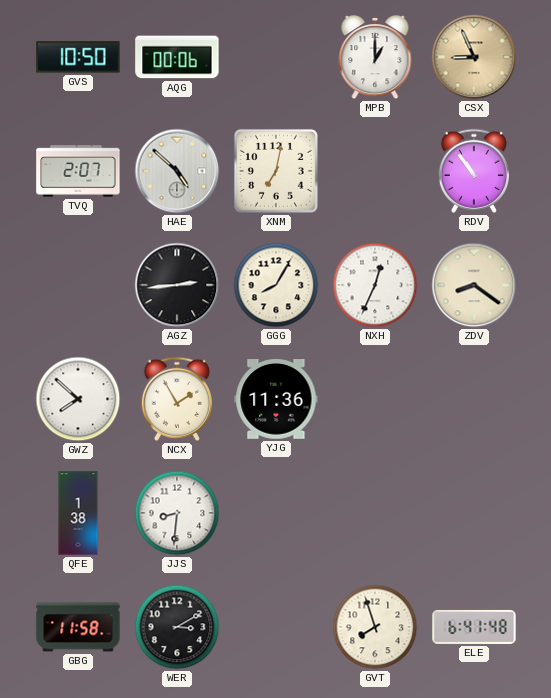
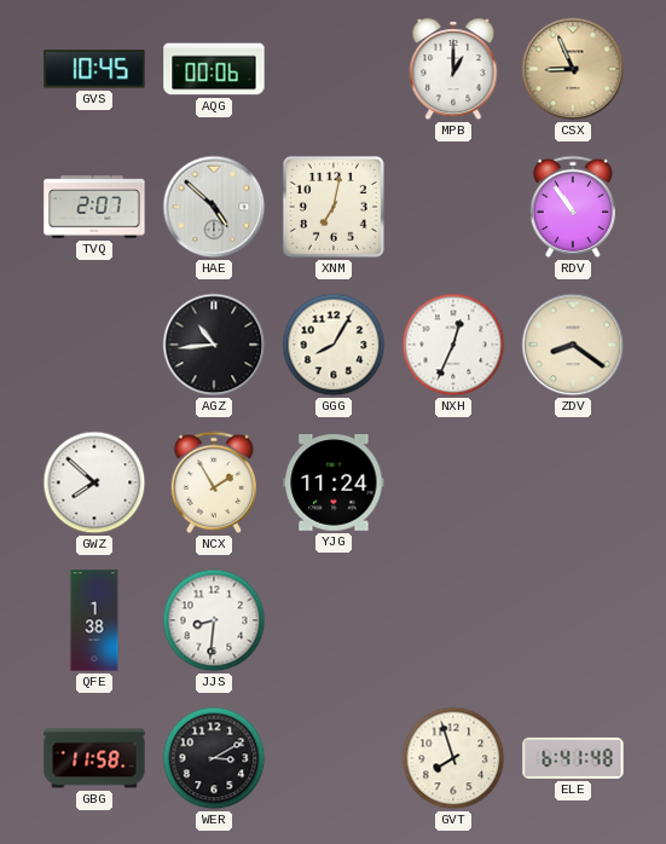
GVS: 10:50 -> 10:45 (94, 69)
AGZ: 2:44 -> 10:44 (214, 345)
YJG: 11:36 -> 11:24 (334, 484)
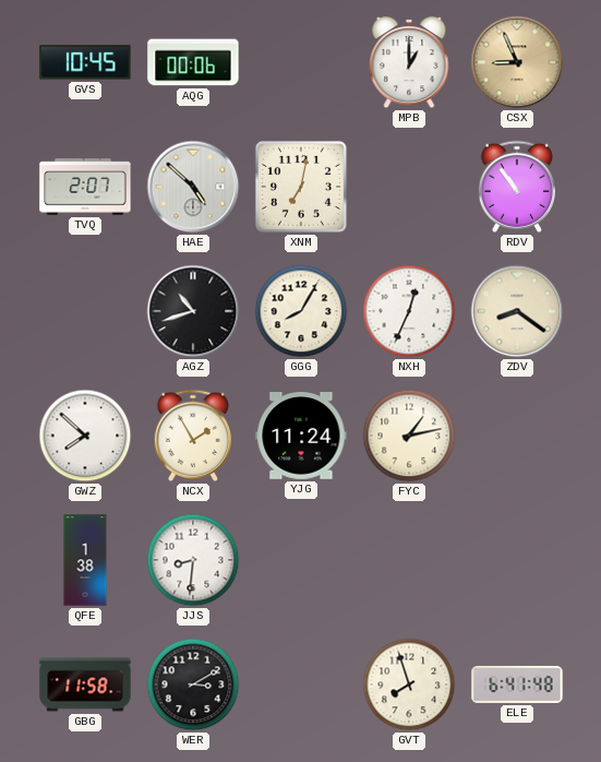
AGZ: 10:44 -> 10:42 (193, 311)
FYC: none -> 1:13 (409, 436)
